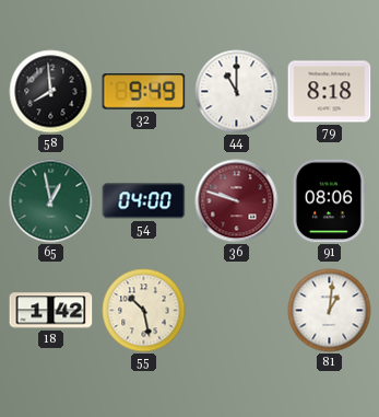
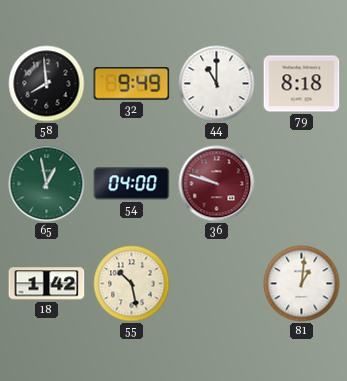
91: 08:06 -> none (329, 201)
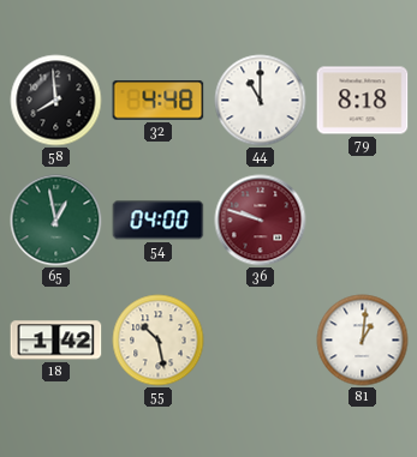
32: 9:49 -> 4:48 (159, 101)
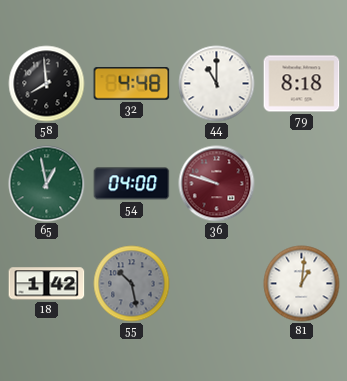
55 dial: cream -> grey (132, 284)
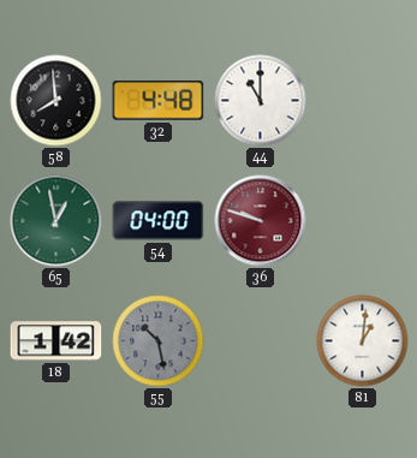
79: 8:18 -> none (302, 84)
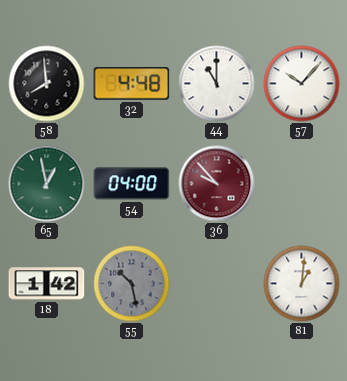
57: none -> 10:07 (302, 84)
36: 9:48 -> 9:53 (217, 184)
